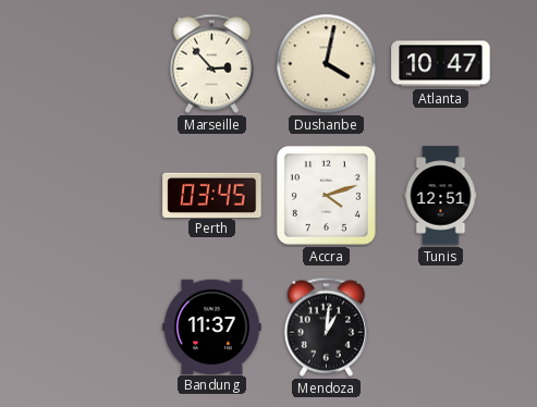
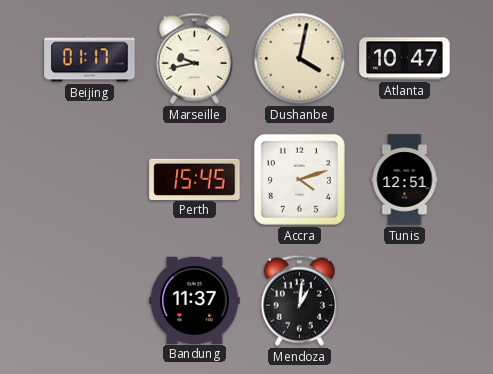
Beijing: none -> 01:17 (90, 59)
Marseille: 2:53 -> 9:43 (194, 58)
Perth: 03:45 -> 15:45 (195, 179)
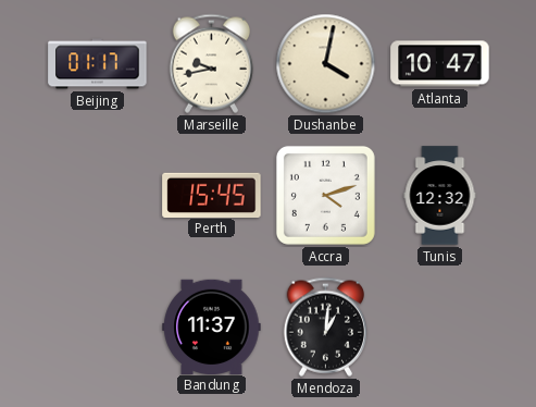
Tunis: 12:51 -> 12:32 (440, 196)
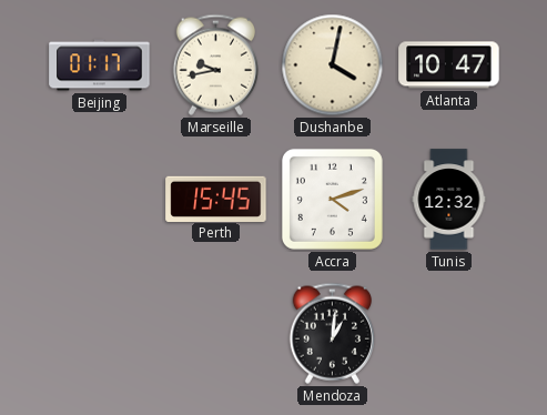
Bandung: 11:37 -> none (212, 326)
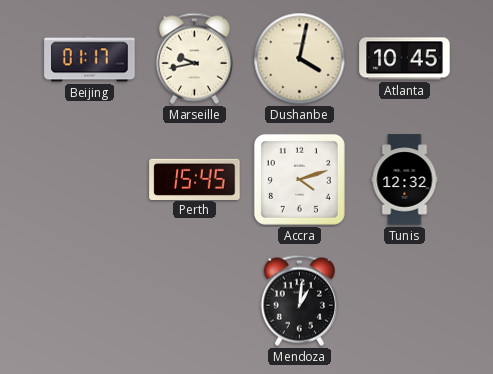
Atlanta: 10:47 -> 10:45 (405, 59)
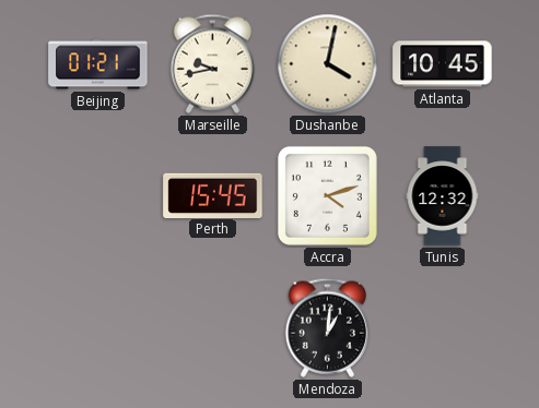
Beijing: 01:17 -> 01:21 (98, 64)
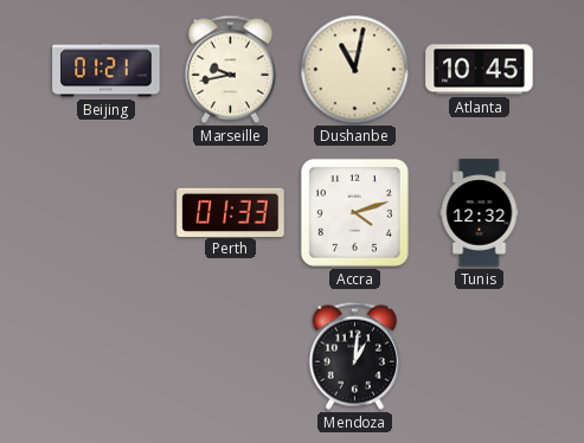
Dushanbe: 4:02 -> 11:02 (355, 70)
Perth: 15:45 -> 01:33 (231, 212)
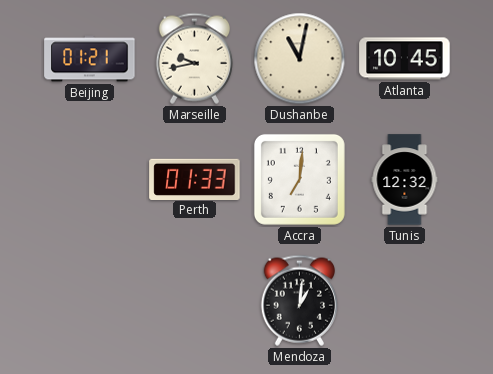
Accra: 4:12 -> 7:01 (299, 179)
